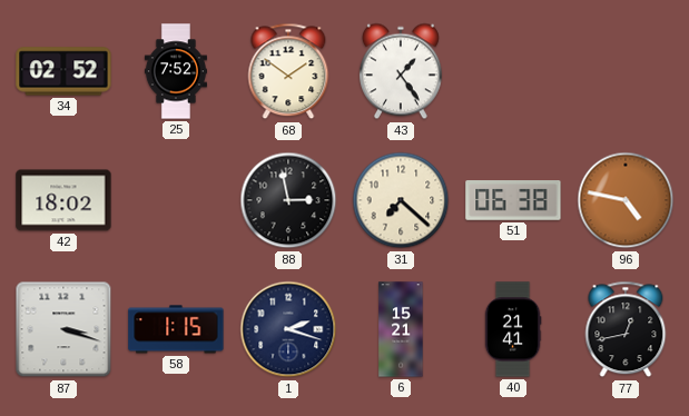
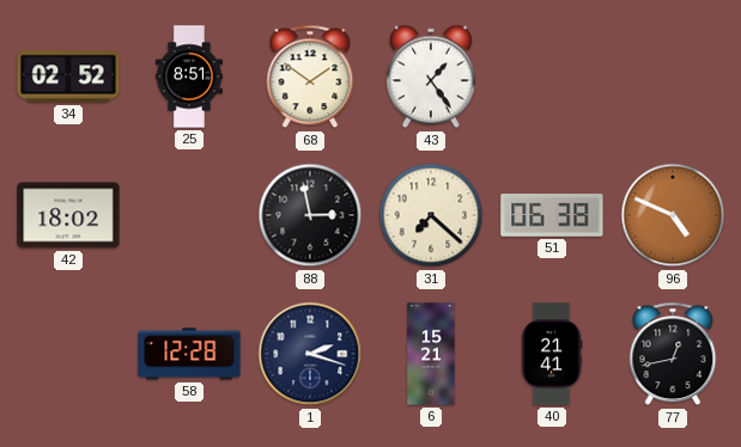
25: 7:52 -> 8:51 (189, 76)
96: 4:47 -> 4:49 (673, 215)
87: 3:18 -> none (63, 329)
58: 1:15 -> 12:28 (189, 354)
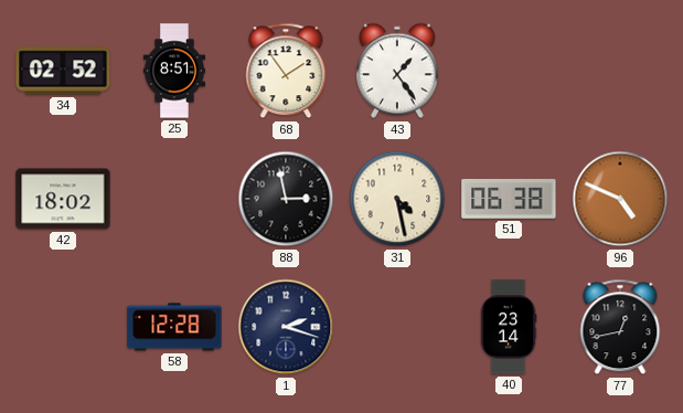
68: 1:51 -> 1:54 (286, 71)
31: 7:22 -> 4:28 (397, 199)
6: 15:21 -> none (431, 354)
40: 21:41 -> 23:14 (509, 327)
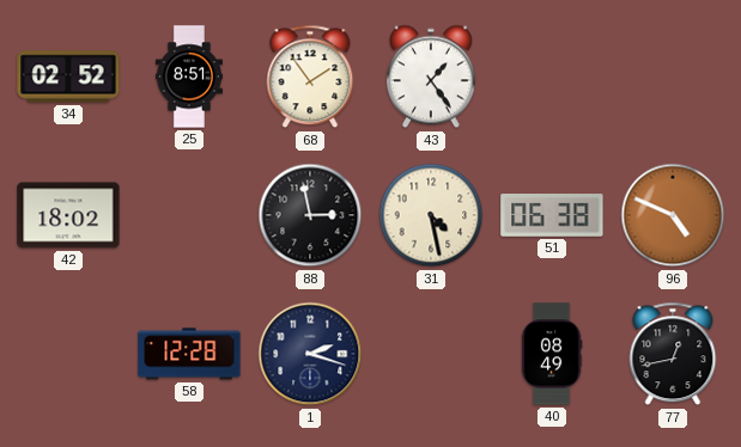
40: 23:14 -> 08:49 (552, 354)
